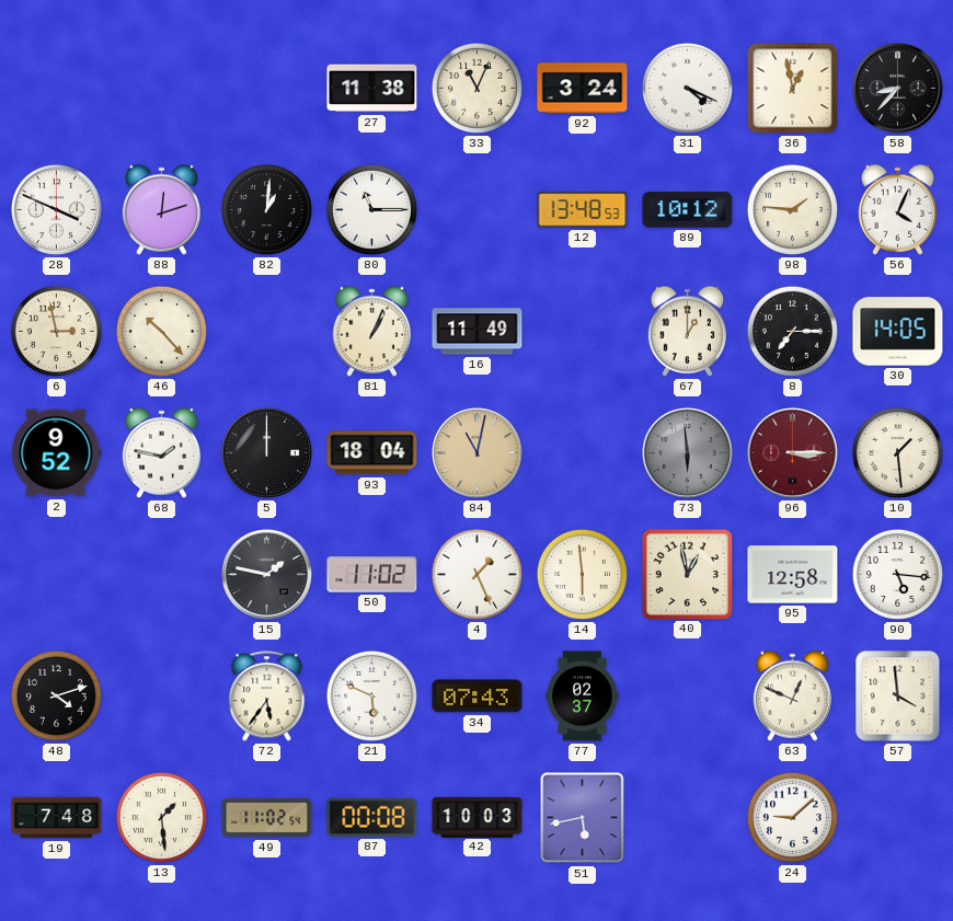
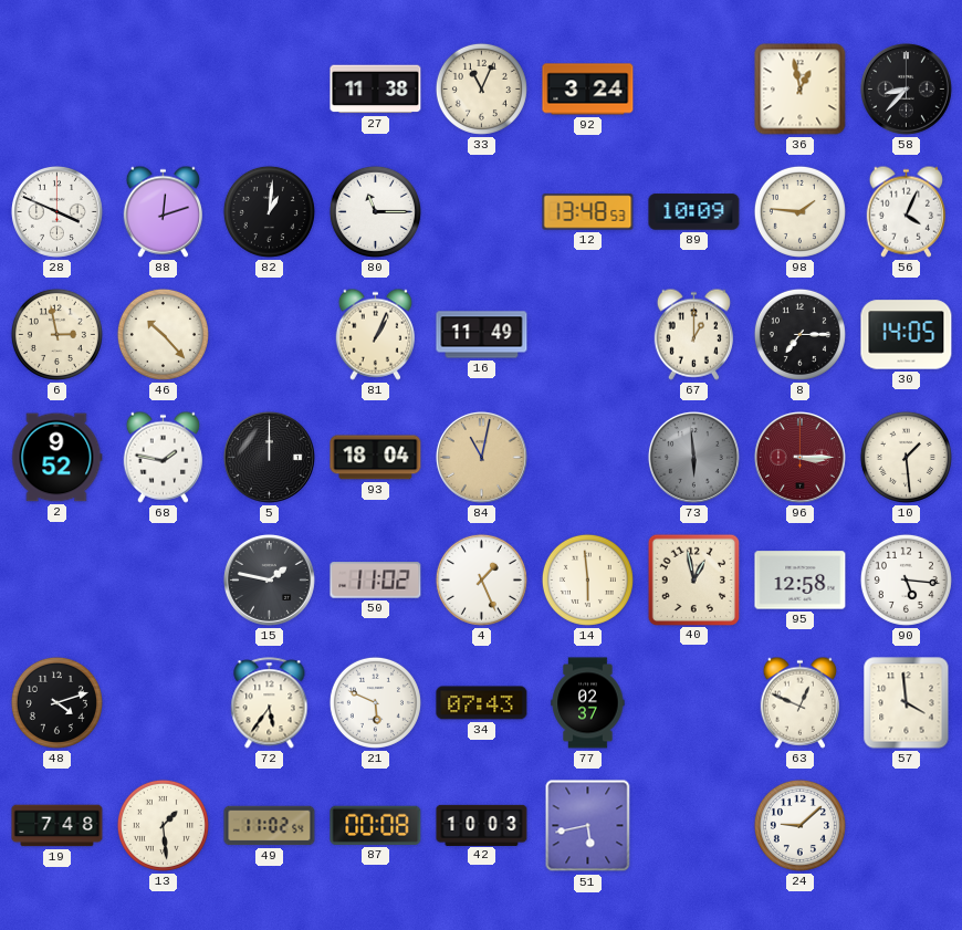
31: 4:19 -> none (687, 88)
89: 10:12 -> 10:09 (694, 212)
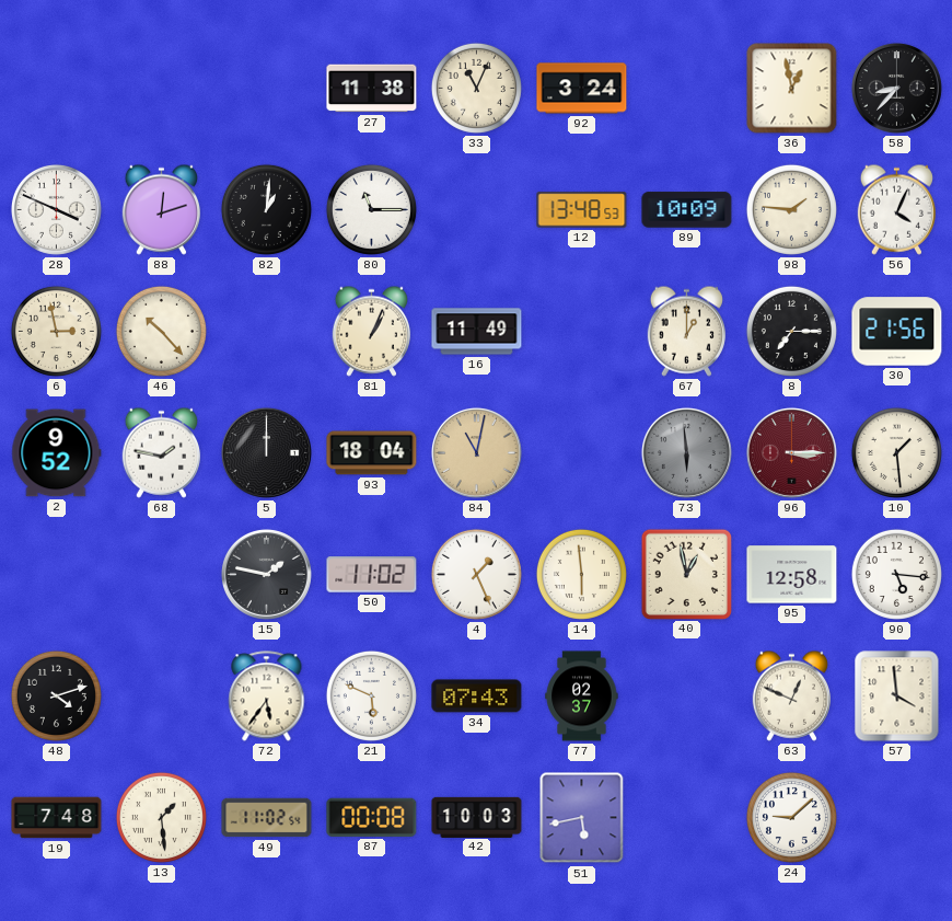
30: 14:05 -> 21:56 (897, 332)
